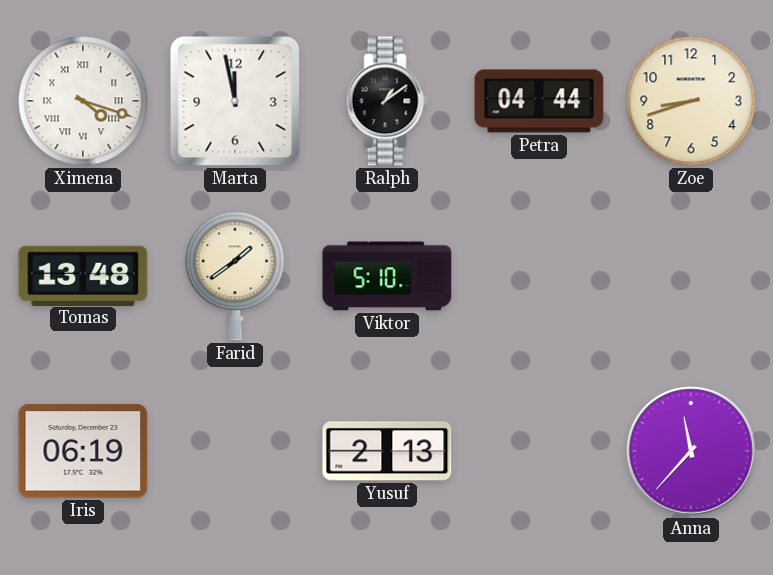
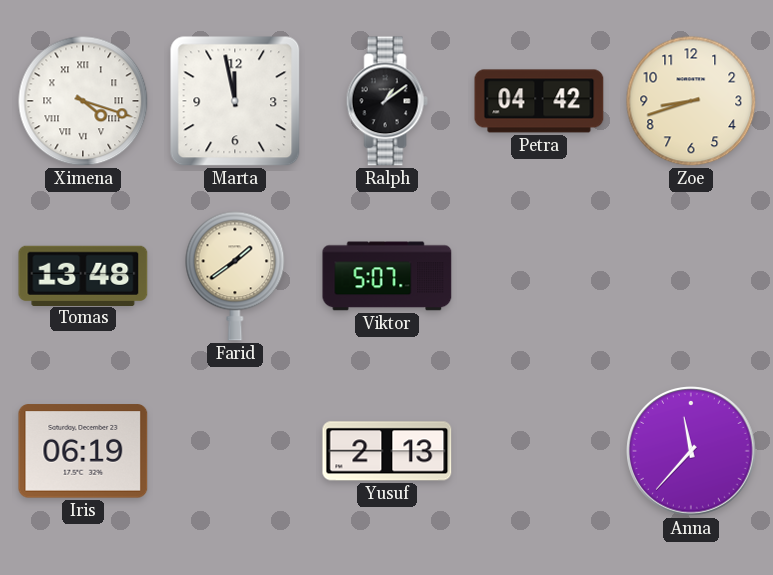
Petra: 04:44 -> 04:42 (539, 101)
Viktor: 5:10 -> 5:07 (387, 276)
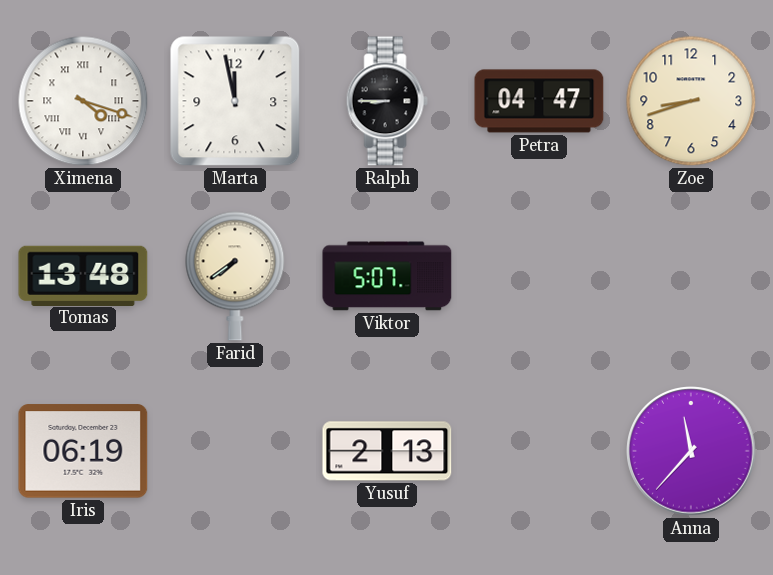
Ralph: 1:09 -> 8:45 (387, 101)
Petra: 04:42 -> 04:47 (539, 101)
Farid: 1:39 -> 7:39 (235, 276)
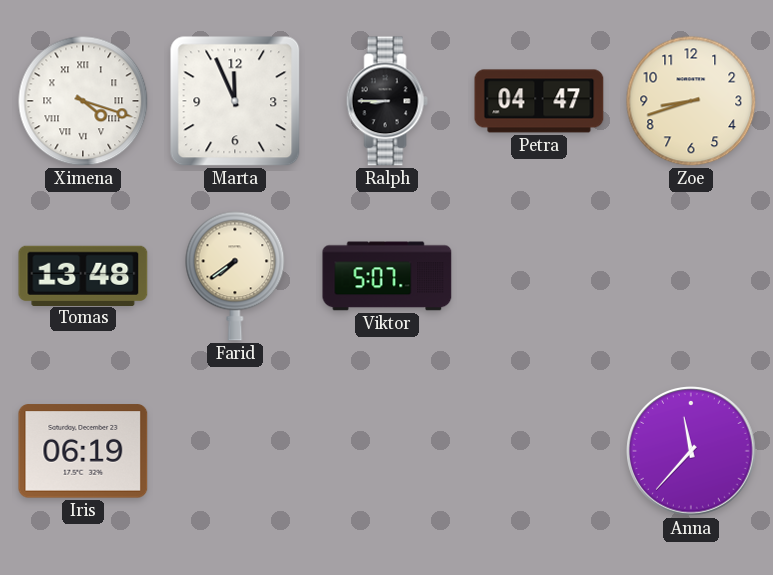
Marta: 11:58 -> 11:56 (235, 101)
Yusuf: 2:13 -> none (387, 451)
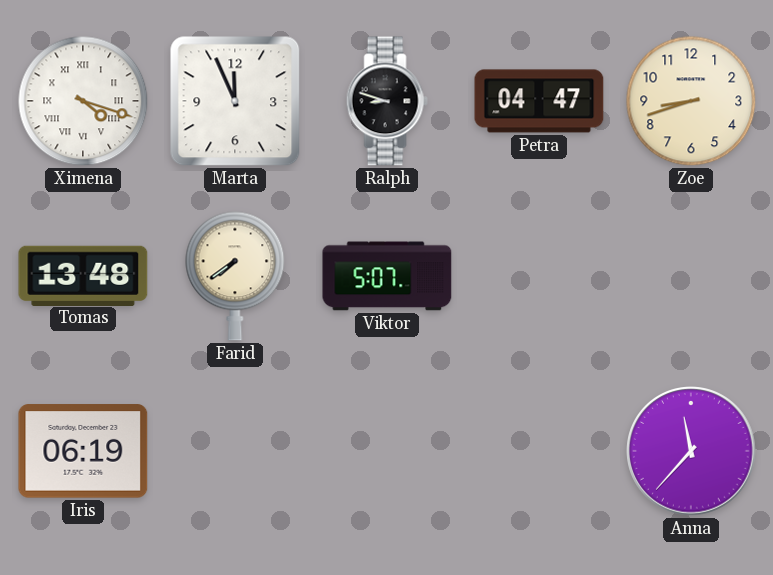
Ralph: 8:45 -> 8:48 (387, 101)
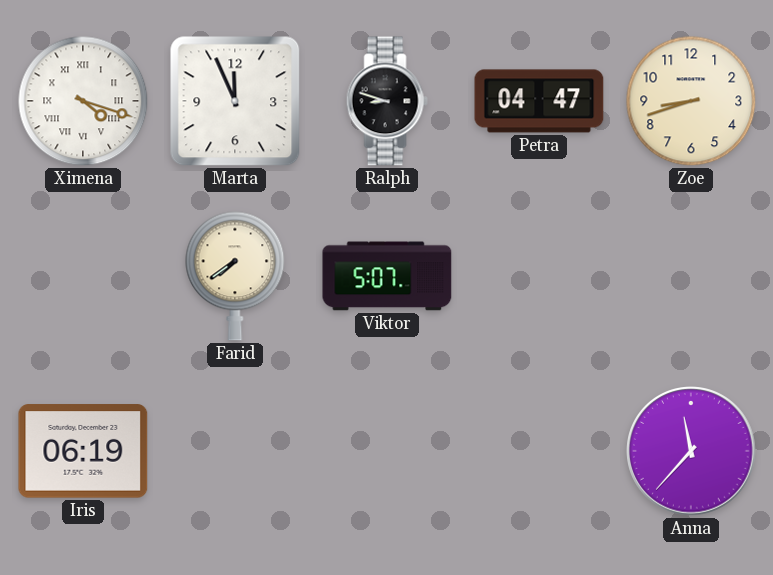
Tomas: 13:48 -> none (83, 275)
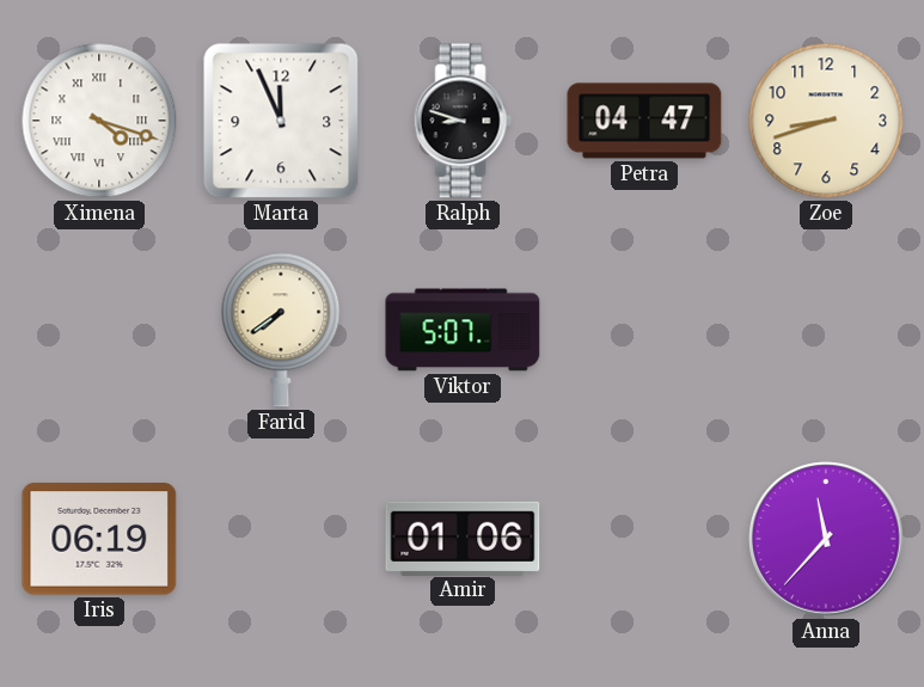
Amir: none -> 01:06 (463, 538)
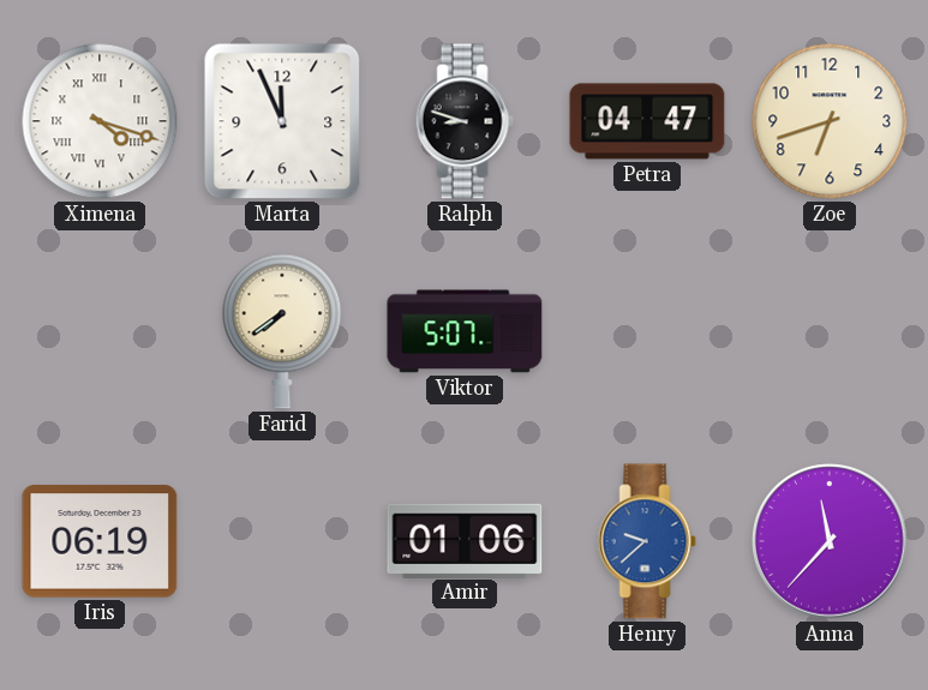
Zoe: 8:42 -> 6:42 (830, 121)
Henry: none -> 9:38 (647, 541)
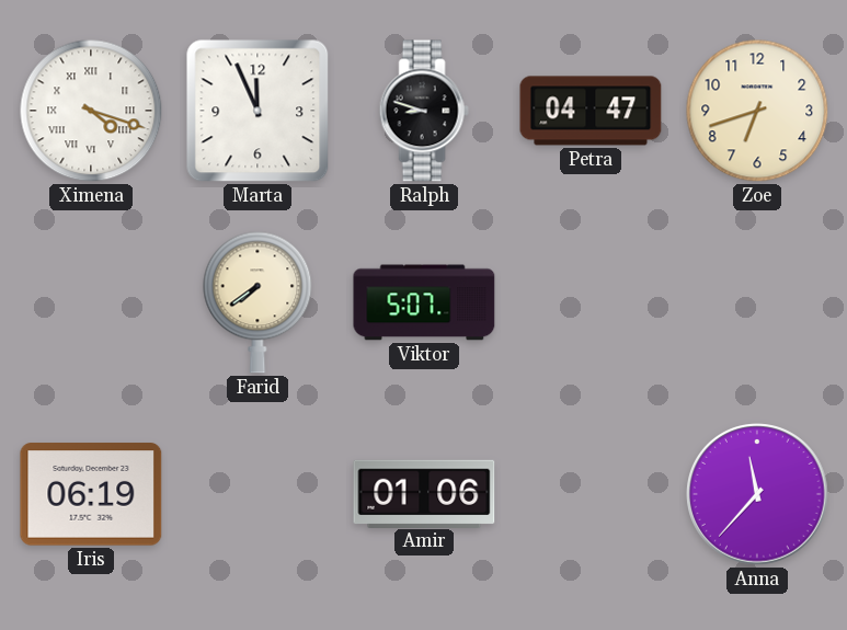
Henry: 9:38 -> none (647, 541)
